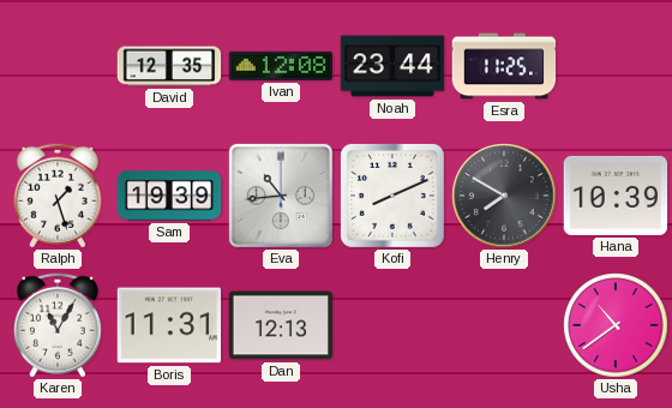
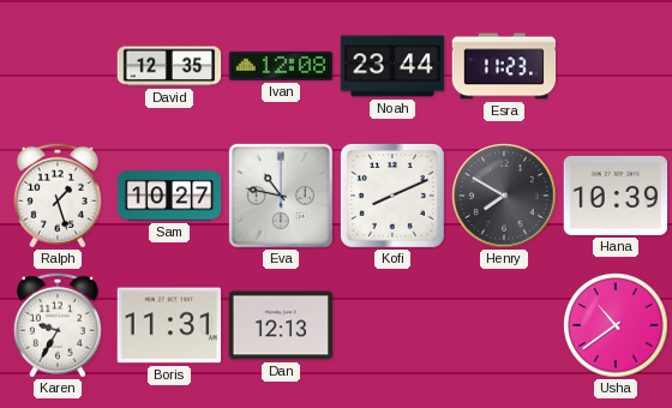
Esra: 11:25 -> 11:23 (504, 66)
Sam: 19:39 -> 10:27 (169, 196)
Eva: 10:44 -> 10:47 (281, 196)
Karen: 11:05 -> 9:35 (58, 325)
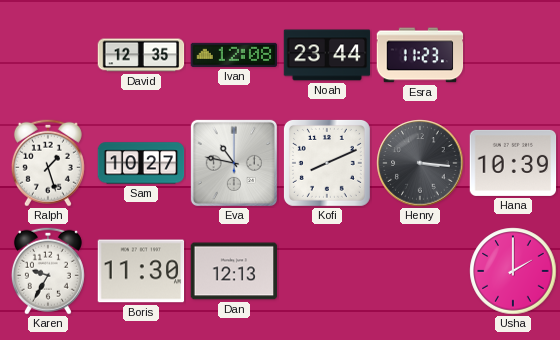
Henry: 7:50 -> 3:16 (420, 163)
Boris: 11:31 -> 11:30 (141, 271)
Usha: 10:39 -> 2:00 (513, 271)
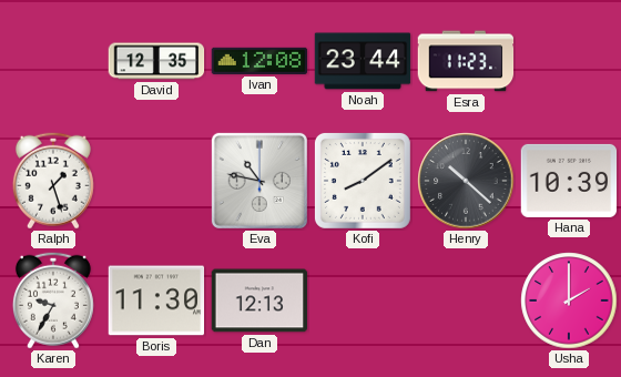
Sam: 10:27 -> none (141, 163)
Kofi: 8:11 -> 8:09 (363, 181)
Henry: 3:16 -> 10:22 (466, 181)
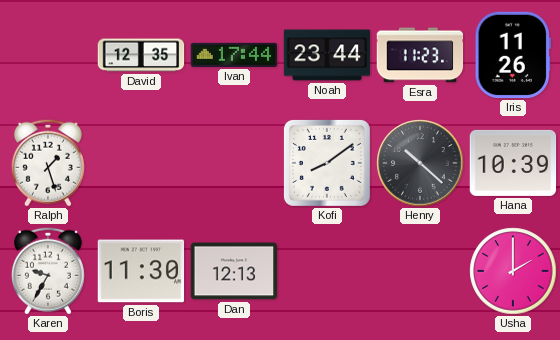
Ivan: 12:08 -> 17:44 (234, 55)
Iris: none -> 11:26 (513, 55)
Eva: 10:47 -> none (259, 181)
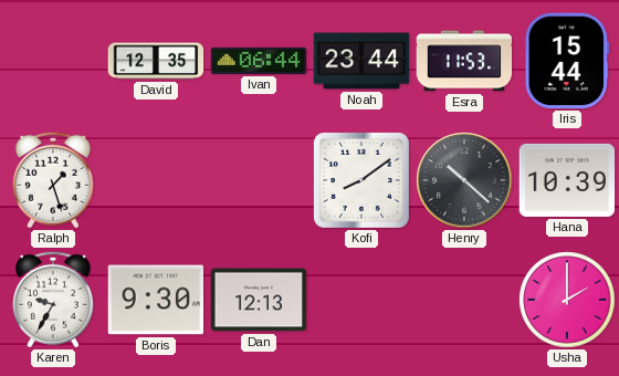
Ivan: 17:44 -> 06:44 (259, 61)
Esra: 11:23 -> 11:53 (464, 61)
Iris: 11:26 -> 15:44 (567, 61)
Boris: 11:30 -> 9:30 (156, 300)
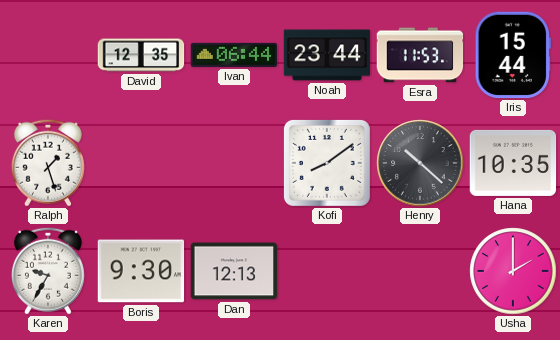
Hana: 10:39 -> 10:35 (513, 163)
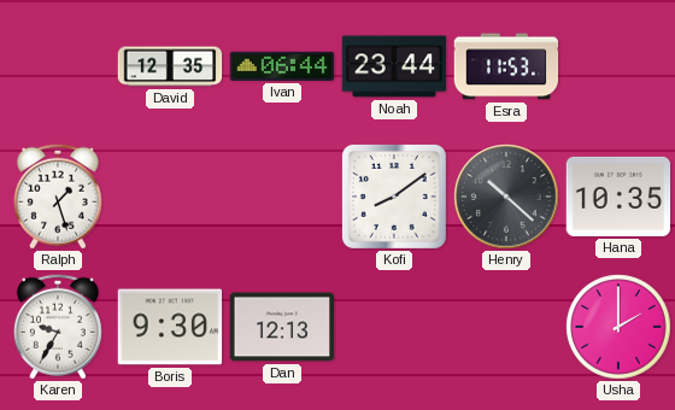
Iris: 15:44 -> none (513, 55)
